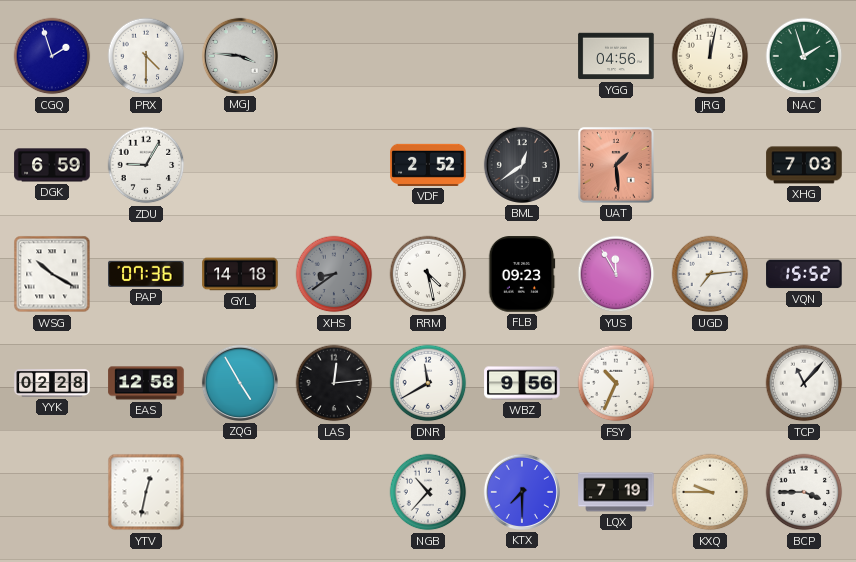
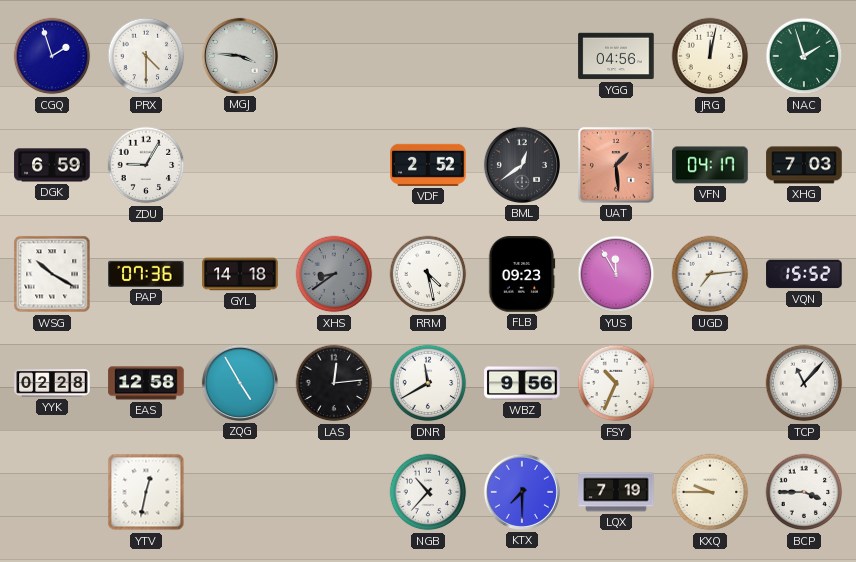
VFN: none -> 04:17 (710, 165)
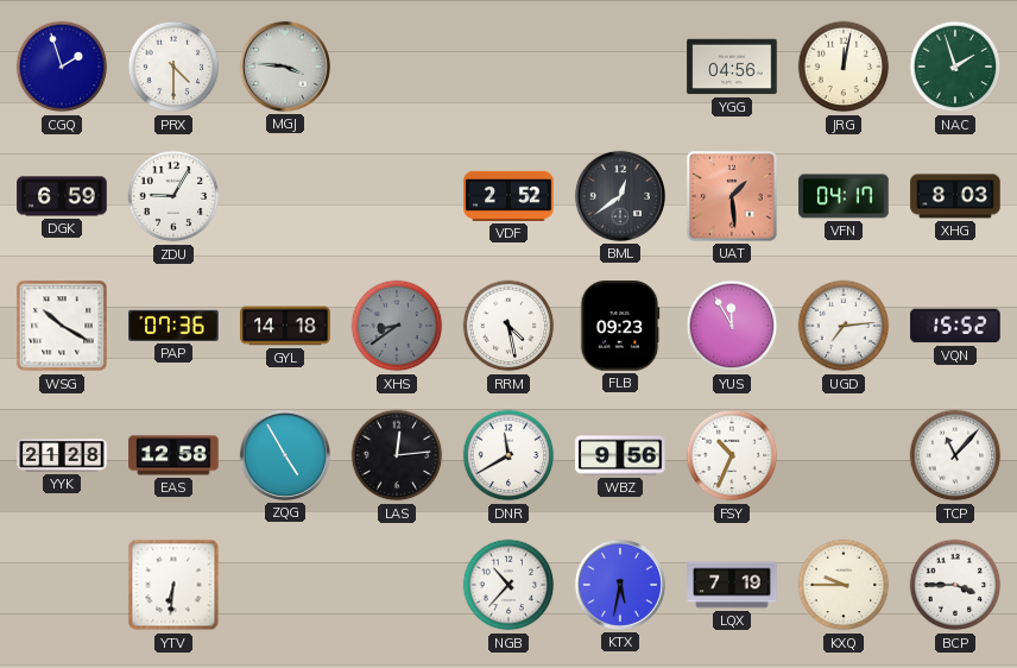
XHG: 7:03 -> 8:03 (955, 196)
YYK: 02:28 -> 21:28 (62, 455)
YTV: 12:32 -> 6:31 (173, 585)
KTX: 7:30 -> 5:32 (620, 585)
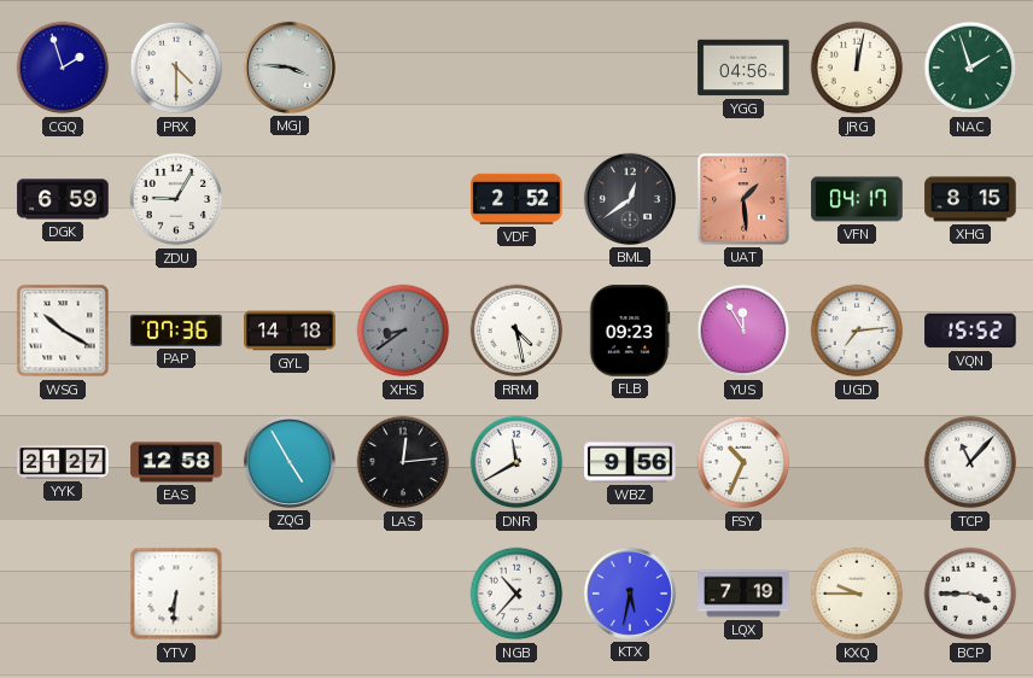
XHG: 8:03 -> 8:15 (970, 199)
YYK: 21:28 -> 21:27 (63, 462)
